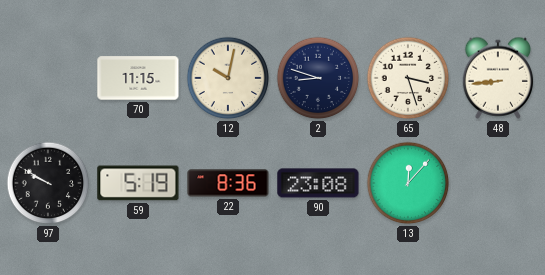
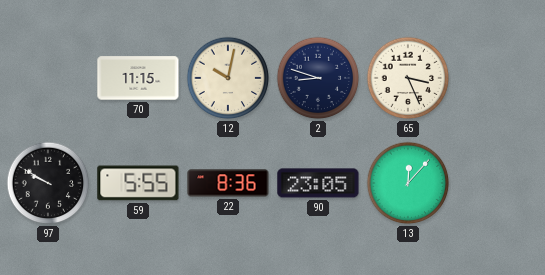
65: 3:27 -> 3:26 (408, 78)
48: 8:44 -> none (498, 78)
59: 5:19 -> 5:55 (138, 183)
90: 23:08 -> 23:05 (318, 183)
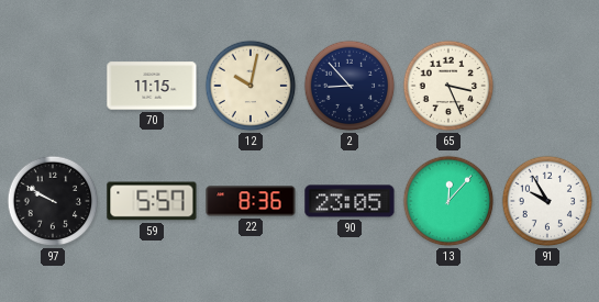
2: 8:48 -> 8:53 (350, 86)
59: 5:55 -> 5:57 (152, 201)
91: none -> 9:55 (547, 201)
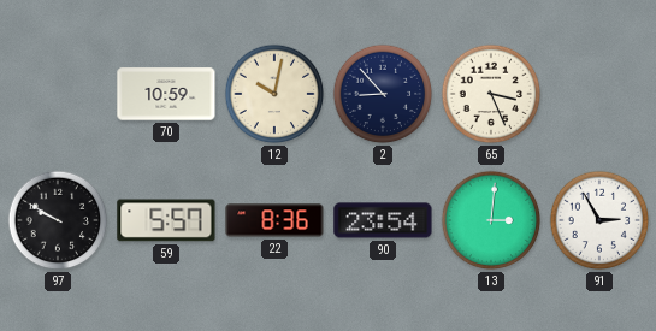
70: 11:15 -> 10:59 (166, 94)
90: 23:05 -> 23:54 (383, 220)
13: 12:07 -> 3:01 (491, 220)
91: 9:55 -> 2:55 (599, 220)
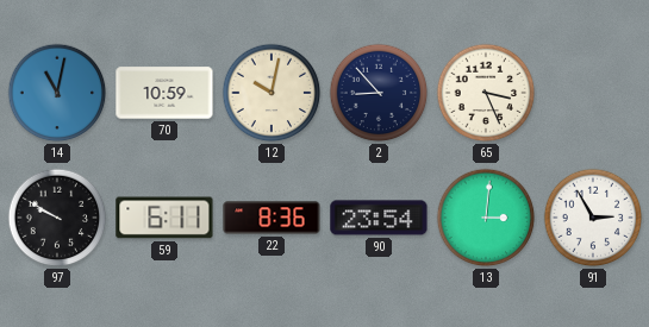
14: none -> 11:02 (57, 93)
59: 5:57 -> 6:11 (164, 218)
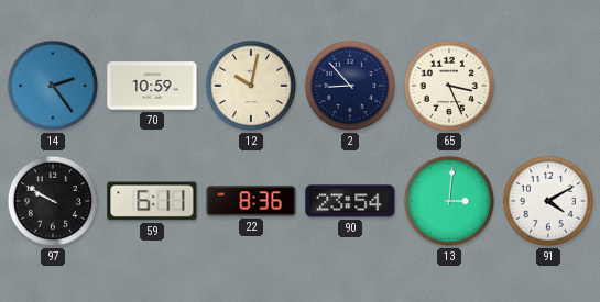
14: 11:02 -> 2:24 (53, 86)
91: 2:55 -> 4:10 (548, 201)
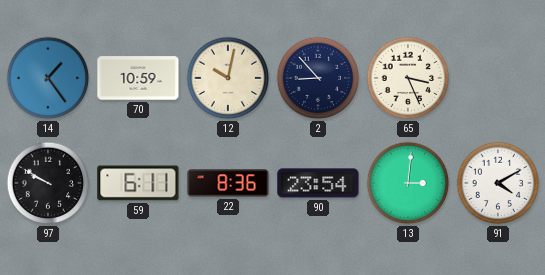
14: 2:24 -> 1:24 (48, 78)
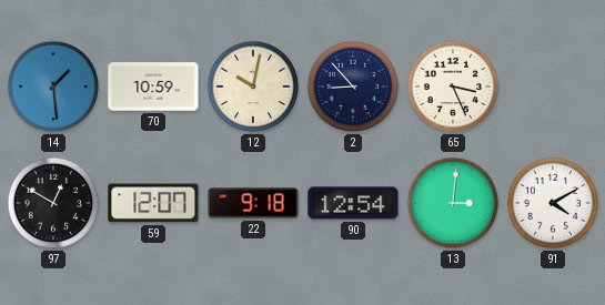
14: 1:24 -> 1:29 (53, 87)
97: 9:50 -> 12:50 (53, 203)
59: 6:11 -> 12:07 (153, 203)
22: 8:36 -> 9:18 (253, 203)
90: 23:54 -> 12:54 (353, 203)
